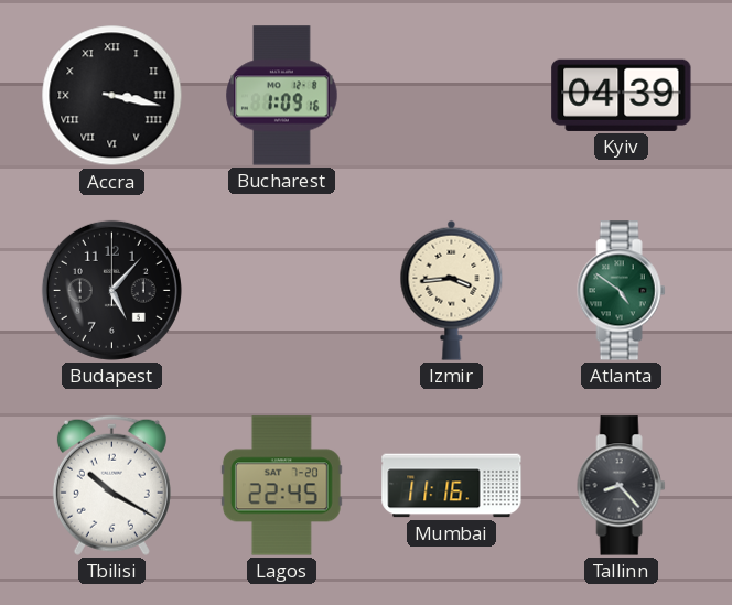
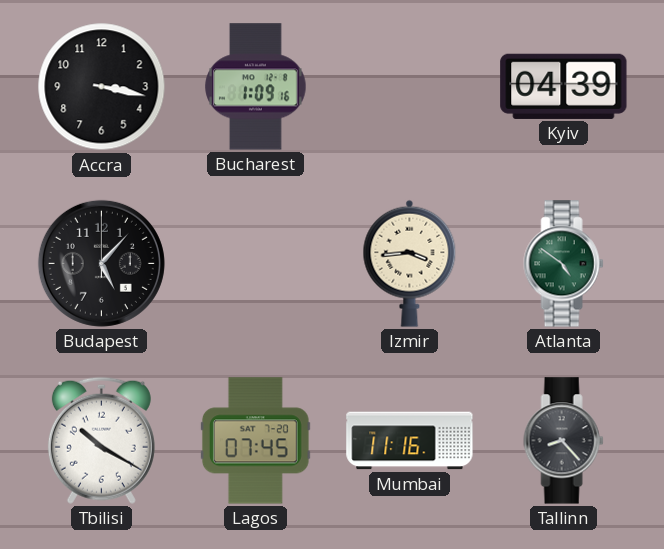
Accra numerals: Roman -> Arabic (102, 87)
Lagos: 22:45 -> 07:45 (255, 441)
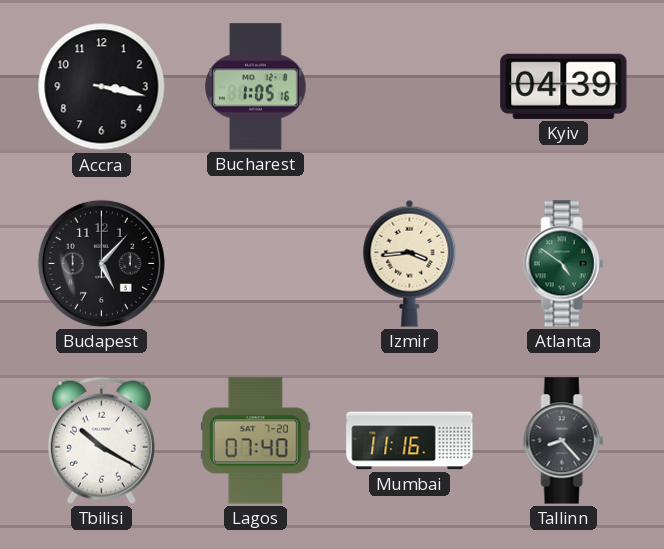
Bucharest: 1:09 -> 1:05 (256, 87)
Lagos: 07:45 -> 07:40 (255, 441)
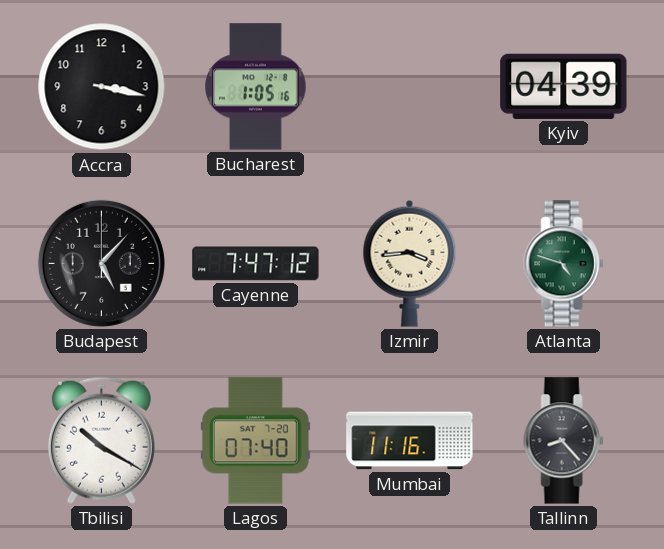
Cayenne: none -> 7:47 (256, 264)
Atlanta: 4:51 -> 4:48 (564, 264)
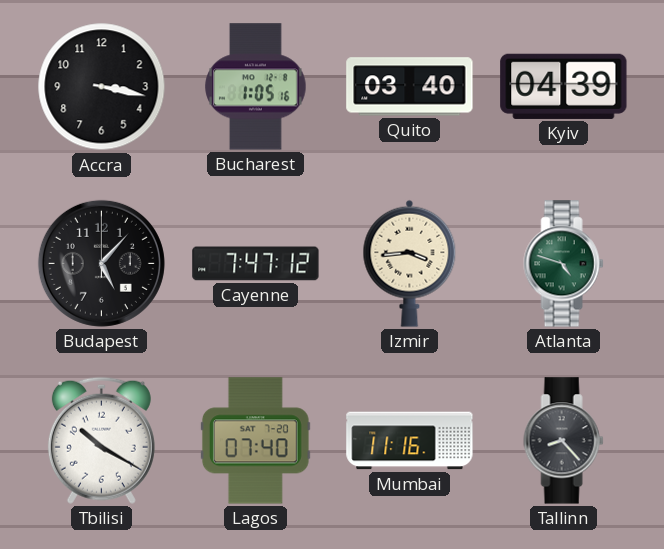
Quito: none -> 03:40 (410, 87)
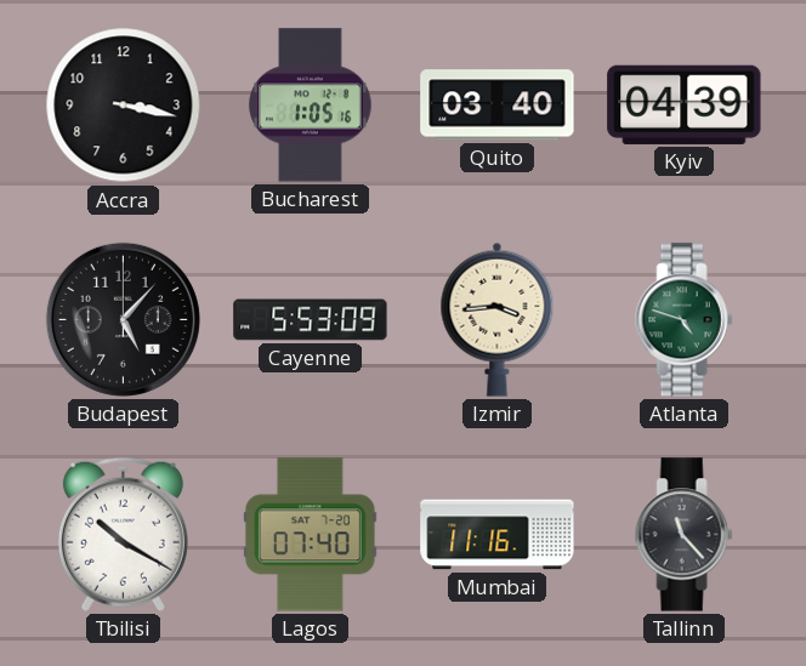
Cayenne: 7:47 -> 5:53 (311, 320)
Tallinn: 8:23 -> 11:23 (685, 535)
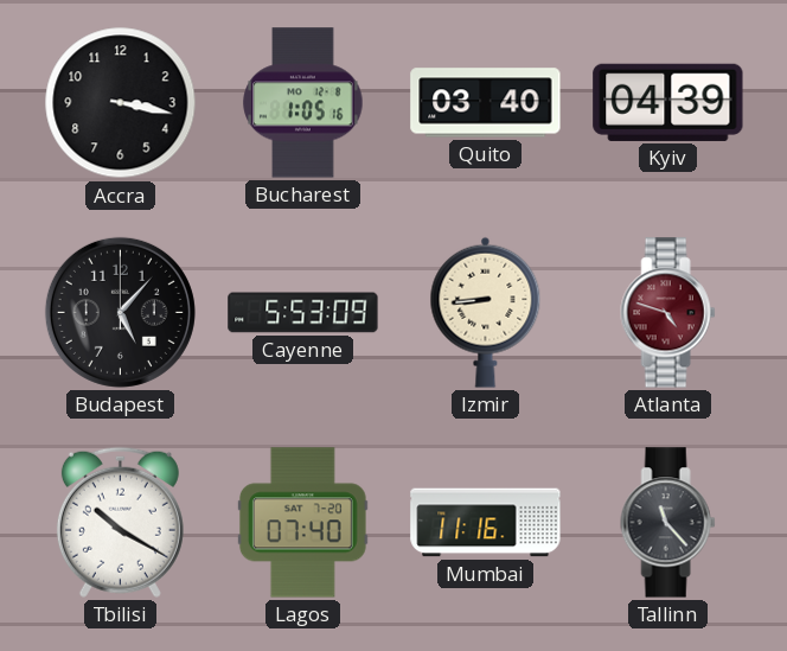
Izmir: 3:44 -> 8:44 (486, 312)
Atlanta dial: green -> burgundy (668, 313)
